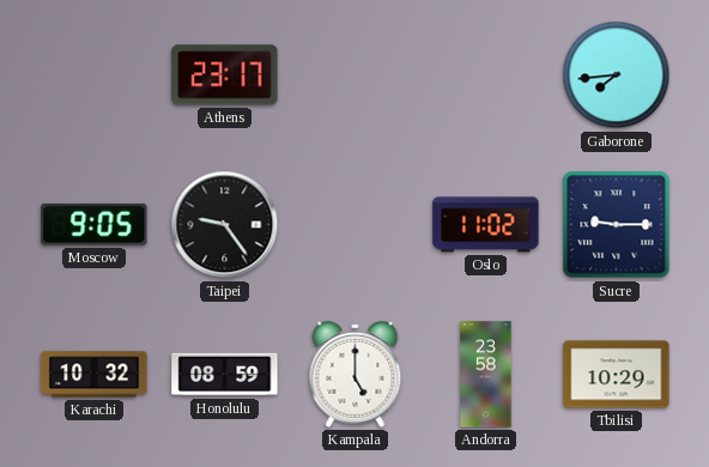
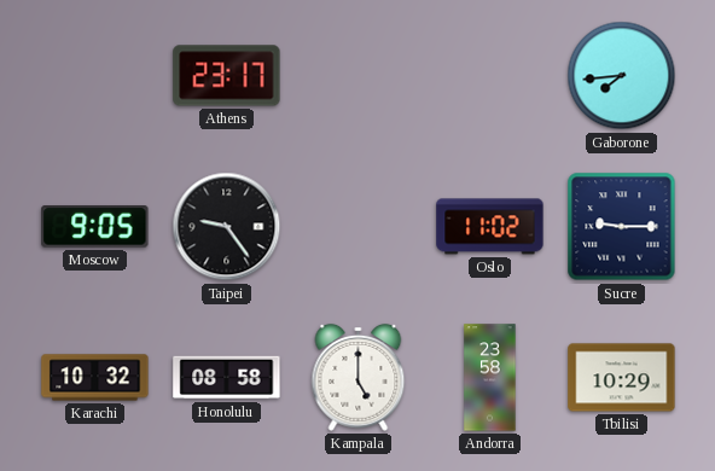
Honolulu: 08:59 -> 08:58 (227, 378)
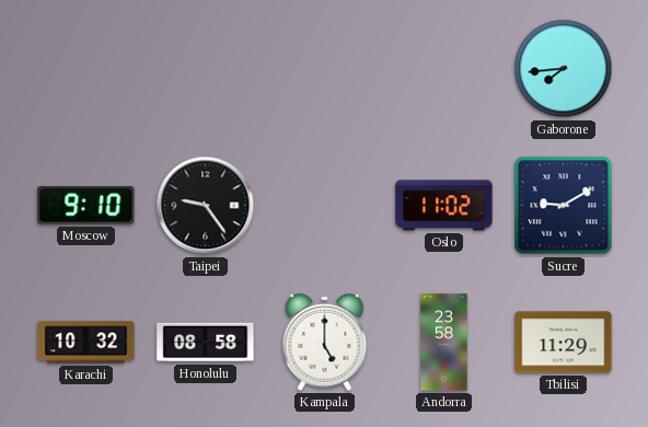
Athens: 23:17 -> none (227, 76)
Moscow: 9:05 -> 9:10 (86, 206)
Sucre: 9:15 -> 9:10 (564, 206)
Tbilisi: 10:29 -> 11:29 (564, 343)
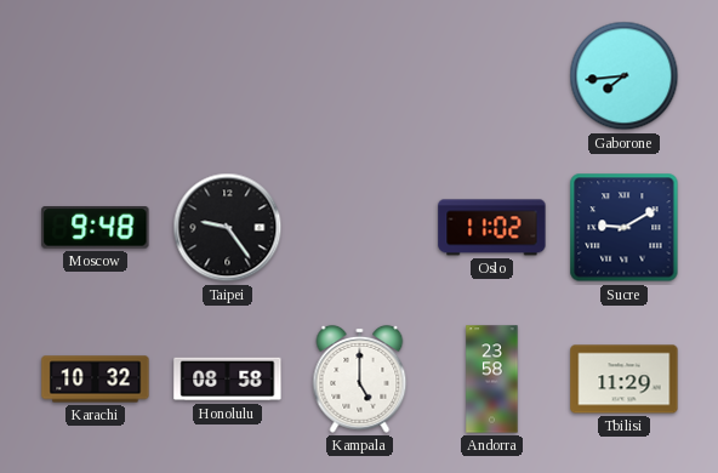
Moscow: 9:10 -> 9:48 (96, 228)
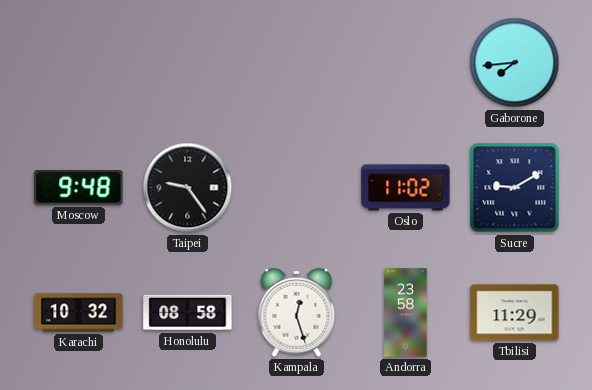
Kampala: 5:00 -> 12:27 (297, 312)
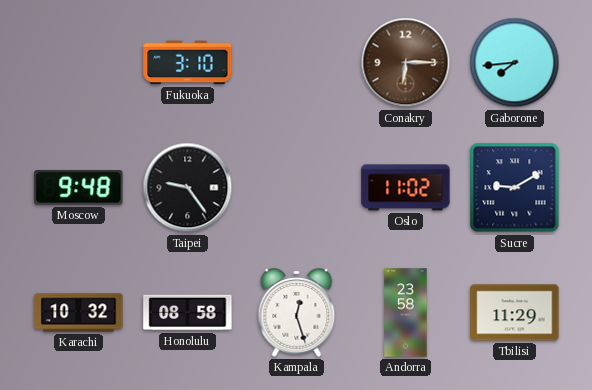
Fukuoka: none -> 3:10 (188, 63)
Conakry: none -> 6:15 (406, 63)
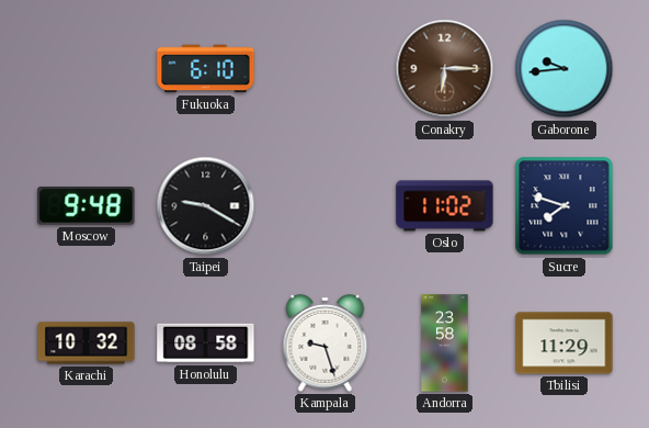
Fukuoka: 3:10 -> 6:10 (206, 69)
Gaborone: 7:44 -> 9:44 (565, 69)
Taipei: 9:24 -> 9:20 (206, 206)
Sucre: 9:10 -> 7:48 (565, 206)
Kampala: 12:27 -> 9:27 (326, 342)
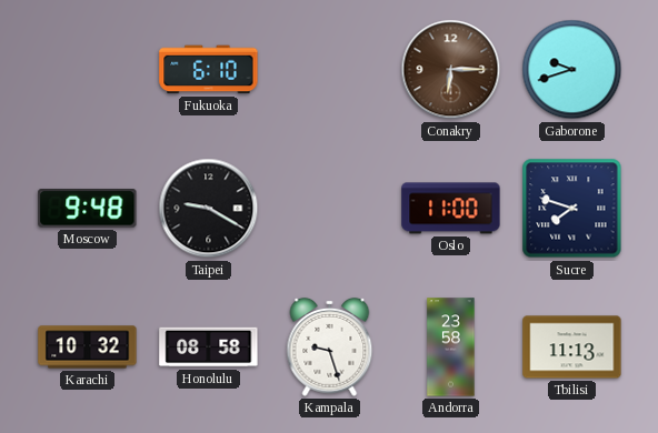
Gaborone: 9:44 -> 9:42 (572, 70)
Oslo: 11:02 -> 11:00 (451, 209)
Tbilisi: 11:29 -> 11:13 (572, 348)
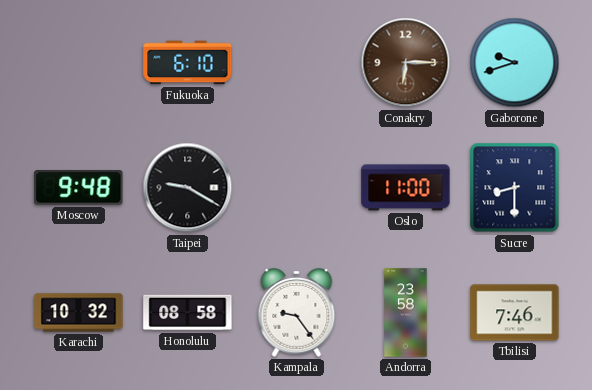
Sucre: 7:48 -> 8:30 (515, 188)
Kampala: 9:27 -> 9:24 (297, 312)
Tbilisi: 11:13 -> 7:46 (515, 313)
